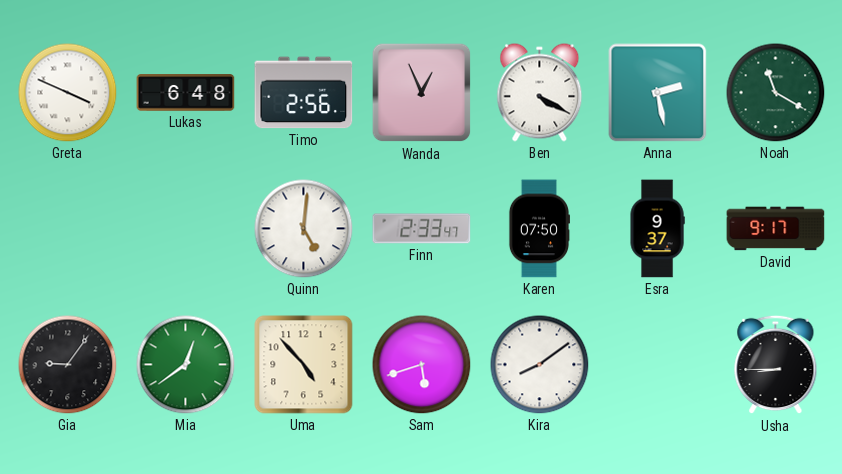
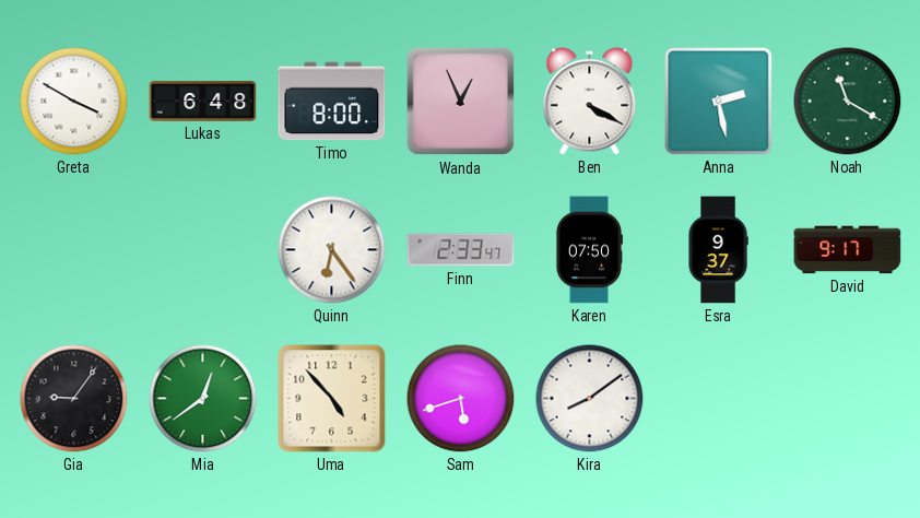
Greta: 3:49 -> 3:50 (74, 102)
Timo: 2:56 -> 8:00 (332, 102)
Quinn: 5:01 -> 6:24 (332, 250)
Usha: 8:45 -> none (776, 365)
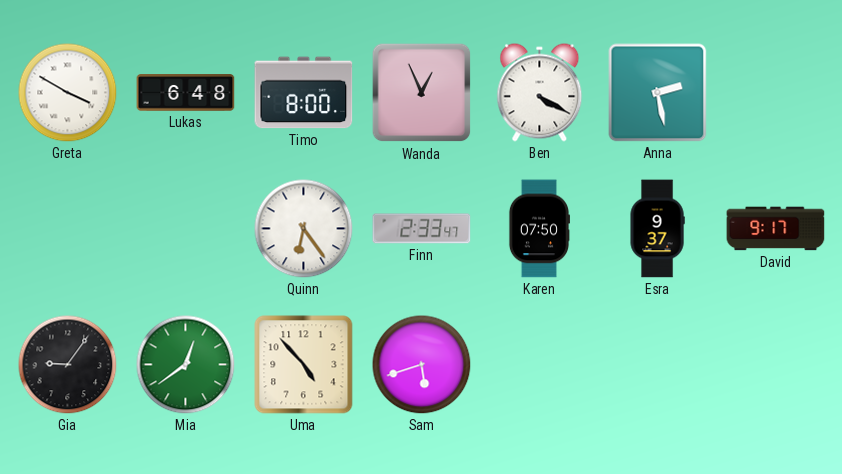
Noah: 11:20 -> none (848, 102)
Kira: 8:09 -> none (590, 399)
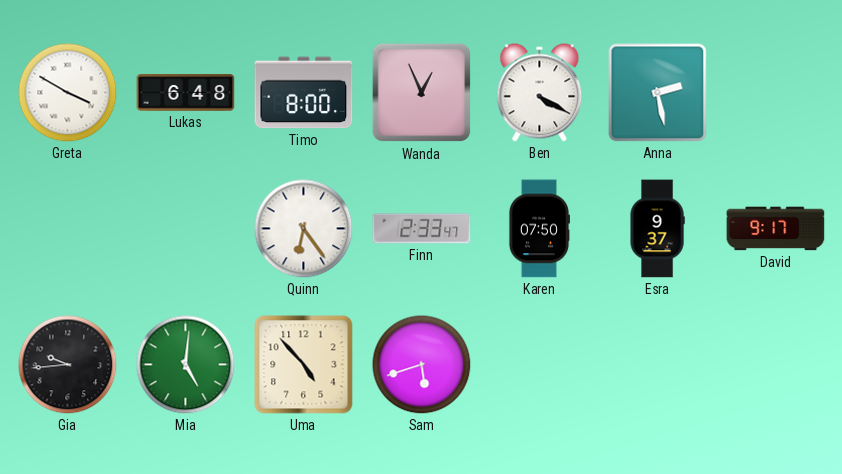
Gia: 9:06 -> 9:44 (68, 365)
Mia: 12:39 -> 5:01 (186, 365)
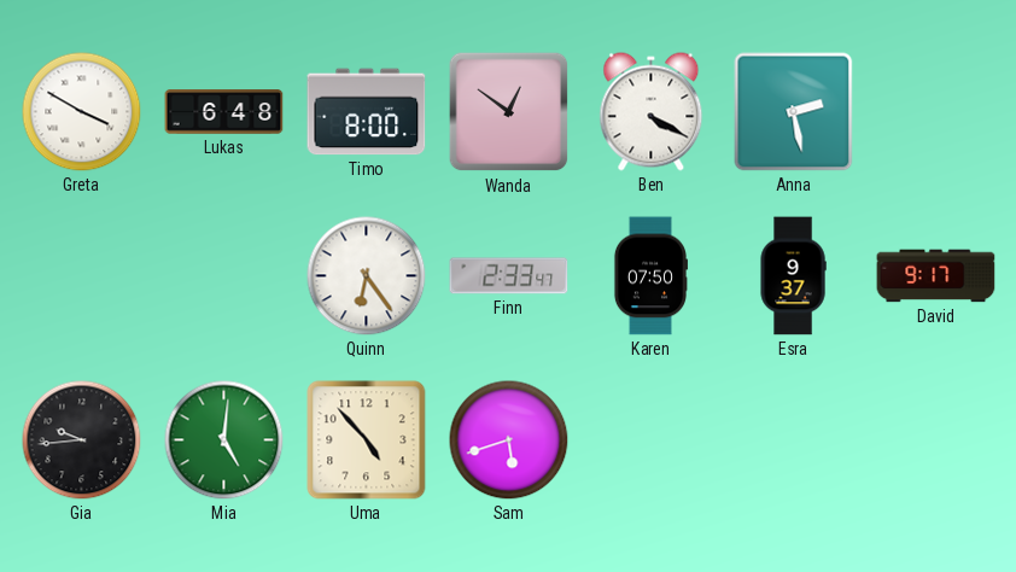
Wanda: 12:56 -> 12:51 (509, 112)
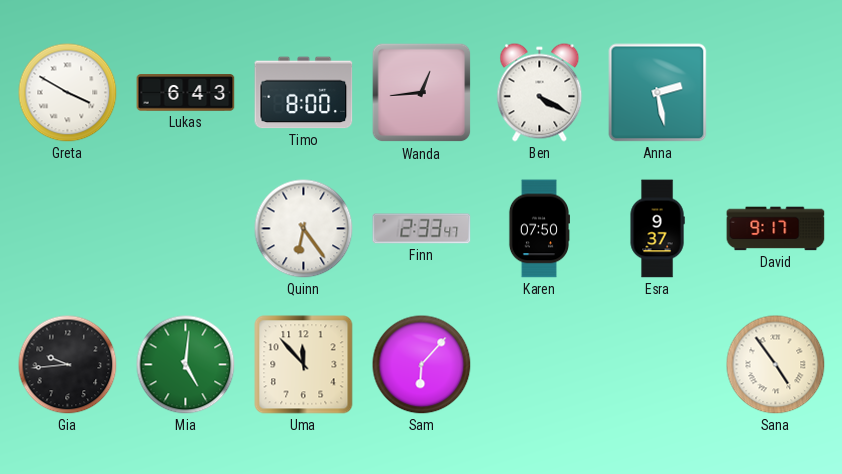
Lukas: 6:48 -> 6:43 (186, 93)
Wanda: 12:51 -> 12:44 (422, 93)
Uma: 4:53 -> 11:53 (304, 365)
Sam: 5:42 -> 6:07 (422, 365)
Sana: none -> 4:54 (776, 365)
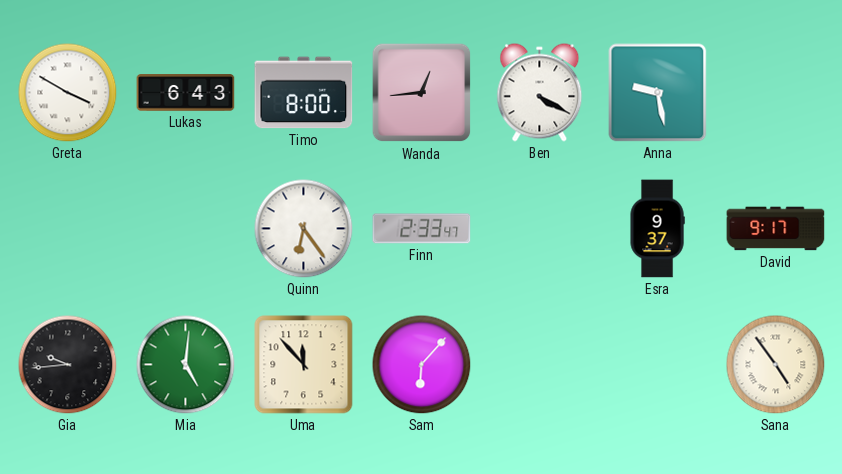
Anna: 2:28 -> 9:28 (658, 93)
Karen: 07:50 -> none (538, 229)
